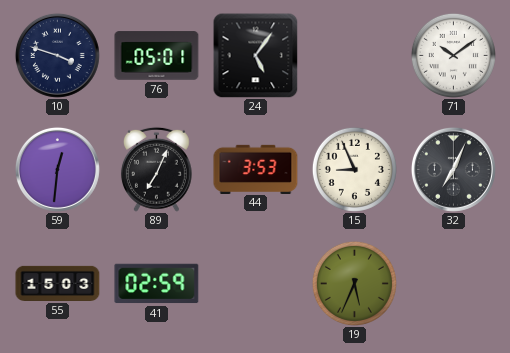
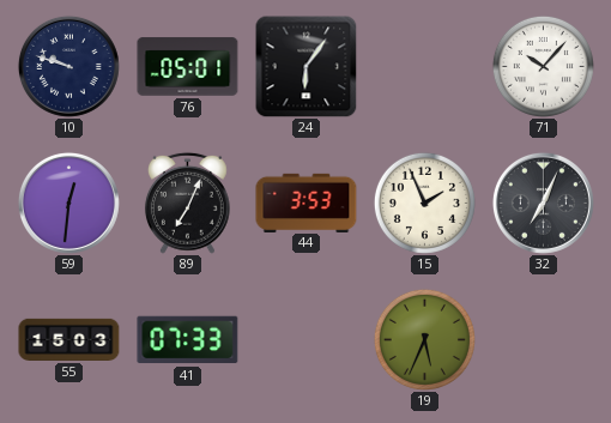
10: 3:48 -> 9:48 (68, 66)
24: 5:06 -> 6:06 (305, 66)
71: 10:09 -> 10:07 (543, 66)
15: 8:56 -> 1:56 (424, 203)
41: 02:59 -> 07:33 (188, 340)
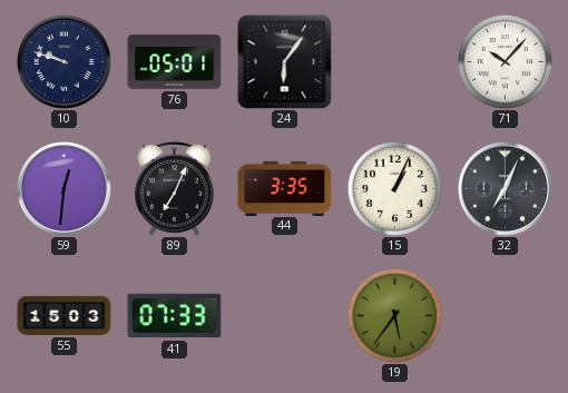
44: 3:53 -> 3:35 (285, 188)
15: 1:56 -> 1:04 (394, 188)
19: 5:34 -> 5:36 (394, 315)
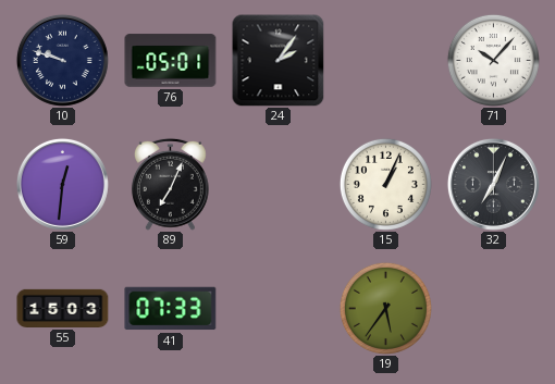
24: 6:06 -> 2:06 (277, 60)
44: 3:35 -> none (285, 188)
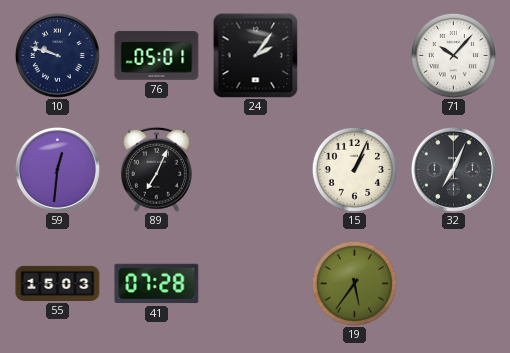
41: 07:33 -> 07:28 (157, 284)
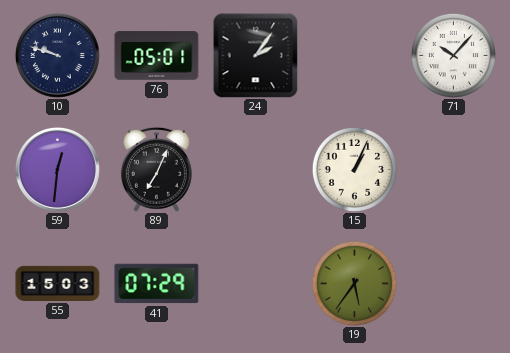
32: 7:04 -> none (453, 169)
41: 07:28 -> 07:29 (157, 284)
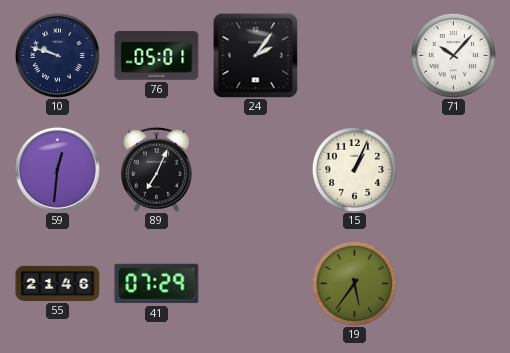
55: 15:03 -> 21:46 (58, 283)
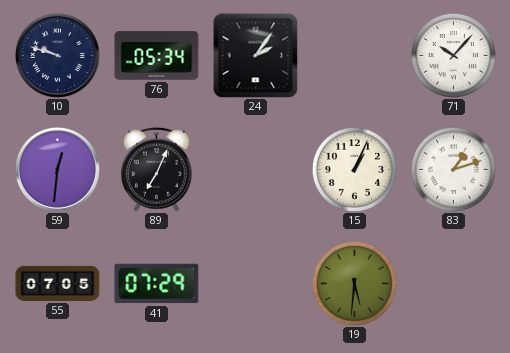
76: 05:01 -> 05:34 (157, 56)
83: none -> 1:12 (453, 169)
55: 21:46 -> 07:05 (58, 283)
19: 5:36 -> 5:31 (354, 283)
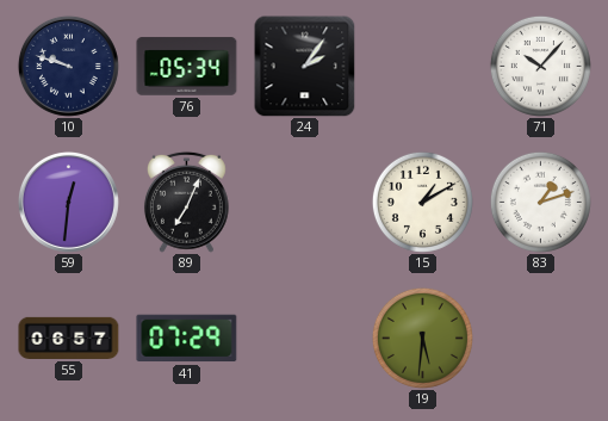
15: 1:04 -> 1:10 (422, 202)
55: 07:05 -> 06:57 (69, 338)
